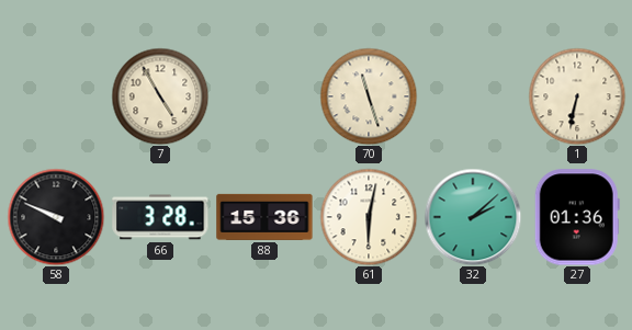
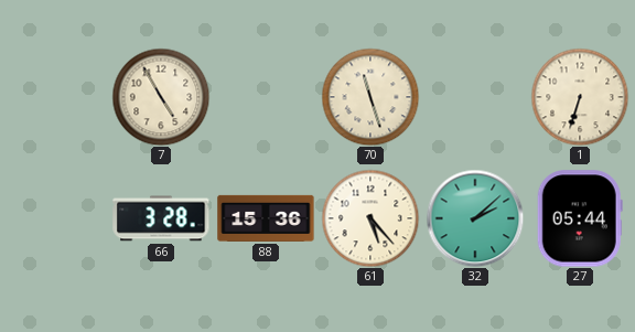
1: 6:32 -> 6:33 (580, 97)
58: 9:49 -> none (56, 217)
61: 6:02 -> 5:23 (370, 218)
27: 01:36 -> 05:44 (580, 218)
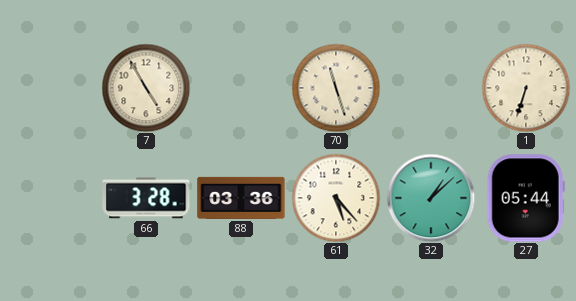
88: 15:36 -> 03:36 (241, 198)
32: 2:08 -> 1:08 (431, 198)
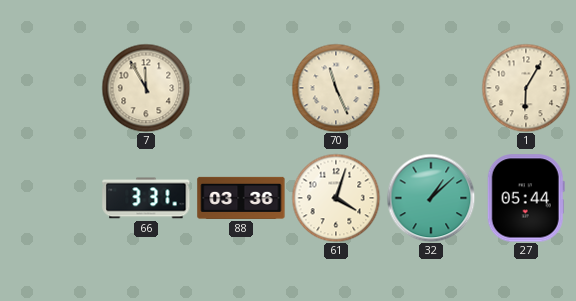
7: 4:55 -> 11:55 (146, 88)
70: 11:27 -> 11:26 (336, 88)
1: 6:33 -> 6:05 (526, 88)
66: 3:28 -> 3:31 (146, 198)
61: 5:23 -> 4:03 (336, 198)
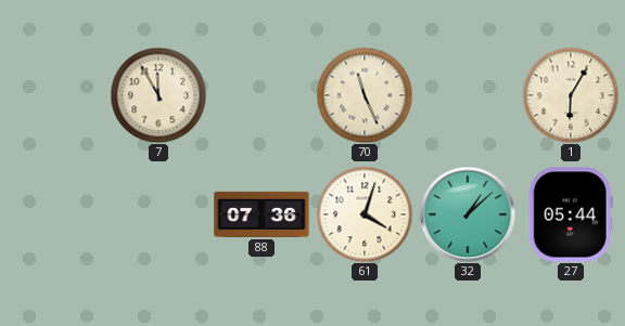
66: 3:31 -> none (146, 198)
88: 03:36 -> 07:36 (262, 214)
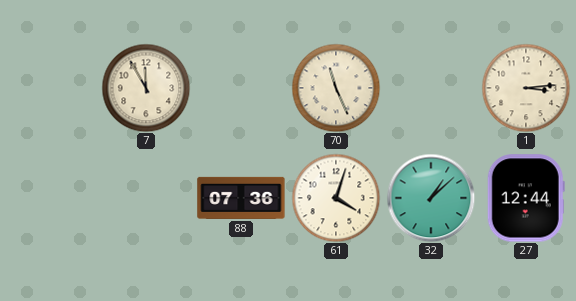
1: 6:05 -> 3:14 (526, 88)
27: 05:44 -> 12:44 (526, 198)
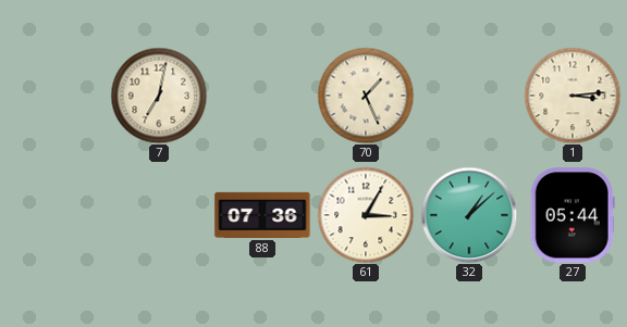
7: 11:55 -> 7:02 (159, 96)
70: 11:26 -> 1:26 (366, 96)
61: 4:03 -> 3:05 (366, 215)
27: 12:44 -> 05:44 (573, 215)
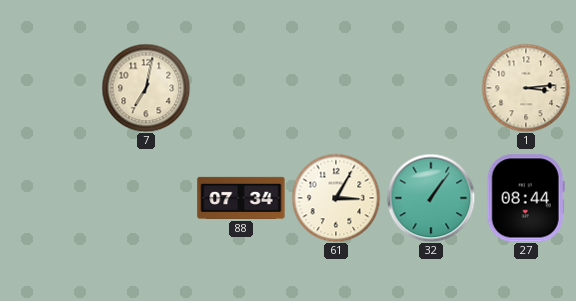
70: 1:26 -> none (366, 96)
88: 07:36 -> 07:34 (241, 198)
32: 1:08 -> 1:06 (431, 198)
27: 05:44 -> 08:44 (526, 198)
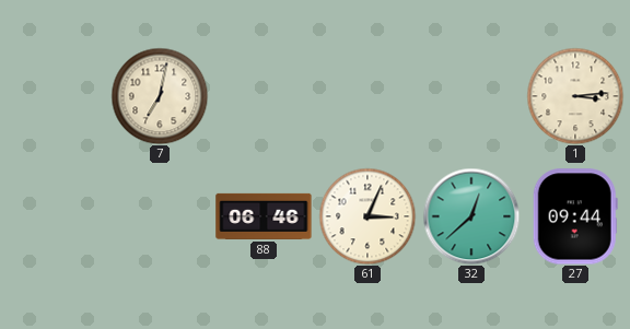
88: 07:34 -> 06:46 (264, 216)
61: 3:05 -> 3:04 (367, 216)
32: 1:06 -> 12:38 (471, 216)
27: 08:44 -> 09:44 (575, 216)
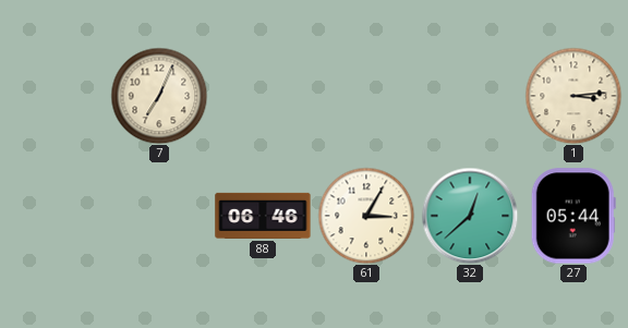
7: 7:02 -> 7:04 (159, 96)
61: 3:04 -> 3:05 (366, 216)
27: 09:44 -> 05:44 (573, 216)
